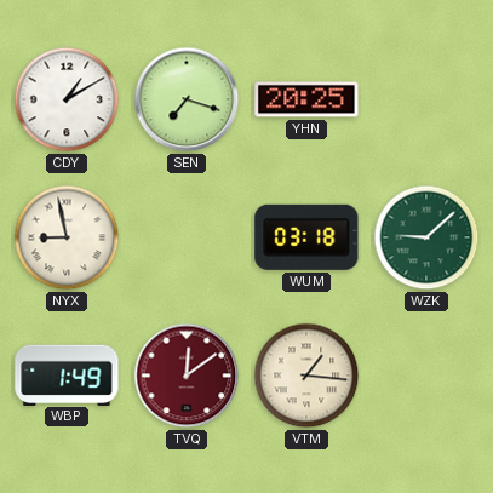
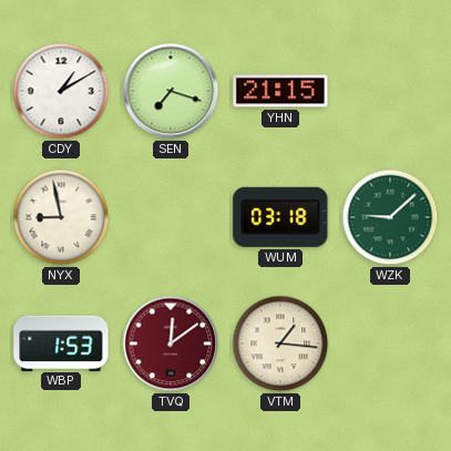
YHN: 20:25 -> 21:15 (280, 91)
WBP: 1:49 -> 1:53 (61, 342)
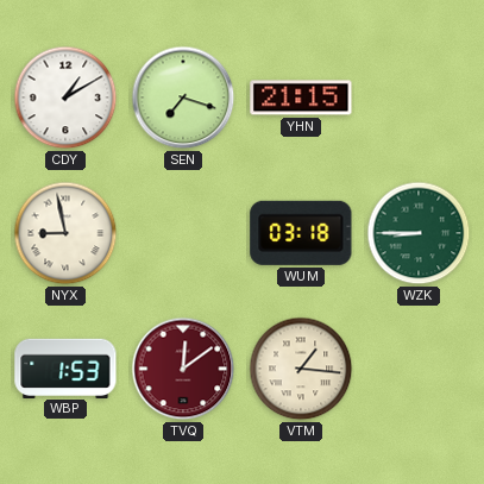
WZK: 9:08 -> 8:45 (419, 233)
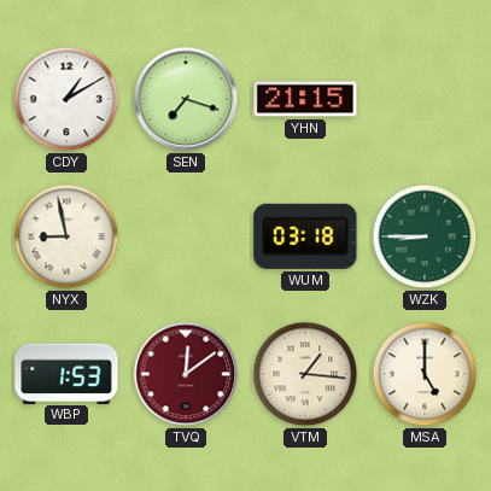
MSA: none -> 5:00 (425, 374)
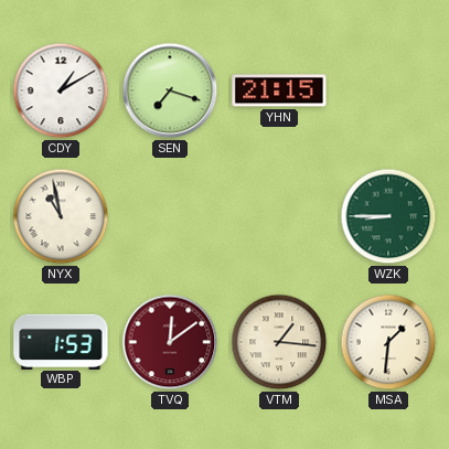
NYX: 8:58 -> 10:58 (61, 216)
WUM: 03:18 -> none (305, 236)
MSA: 5:00 -> 1:31 (388, 342)
